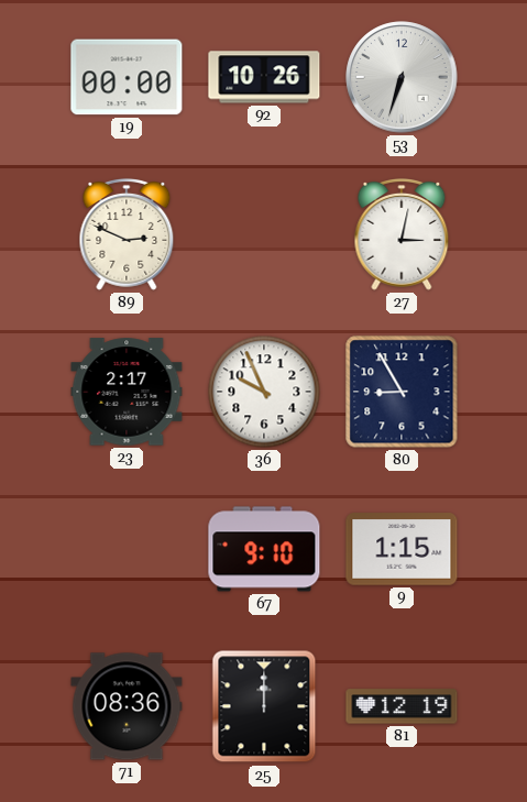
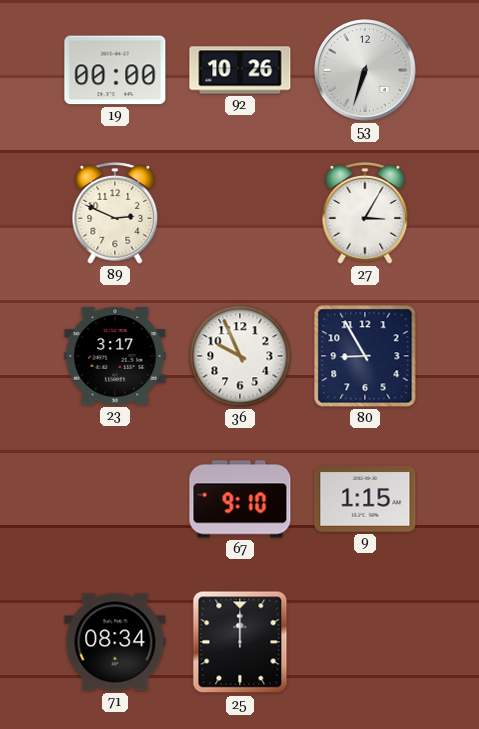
27: 3:02 -> 3:05 (365, 213)
23: 2:17 -> 3:17 (115, 356)
71: 08:36 -> 08:34 (115, 642)
81: 12:19 -> none (402, 706)
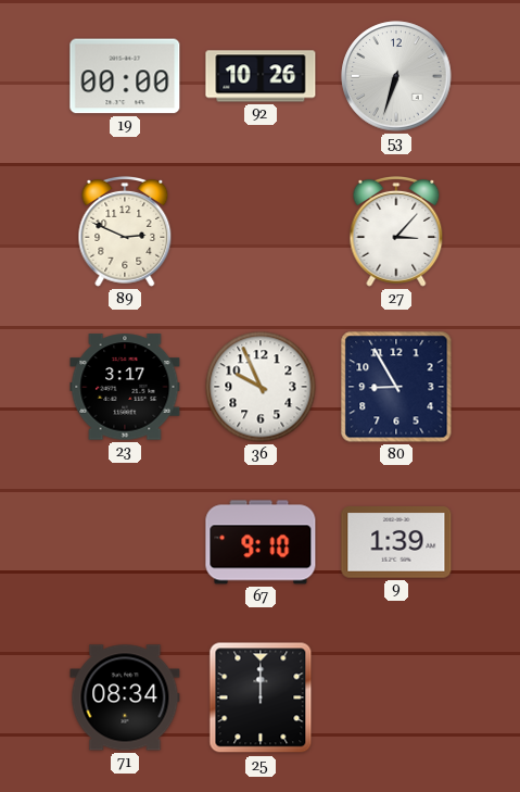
27: 3:05 -> 3:07 (396, 231)
9: 1:15 -> 1:39 (396, 542)
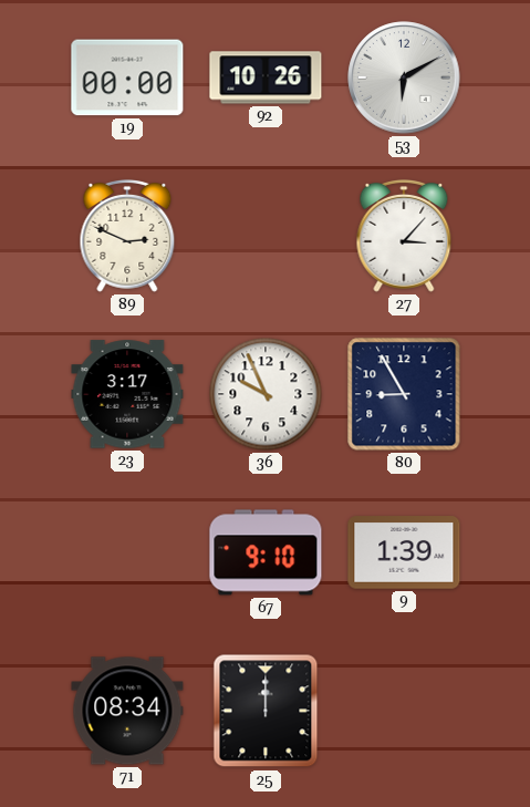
53: 6:33 -> 6:10 (404, 77)
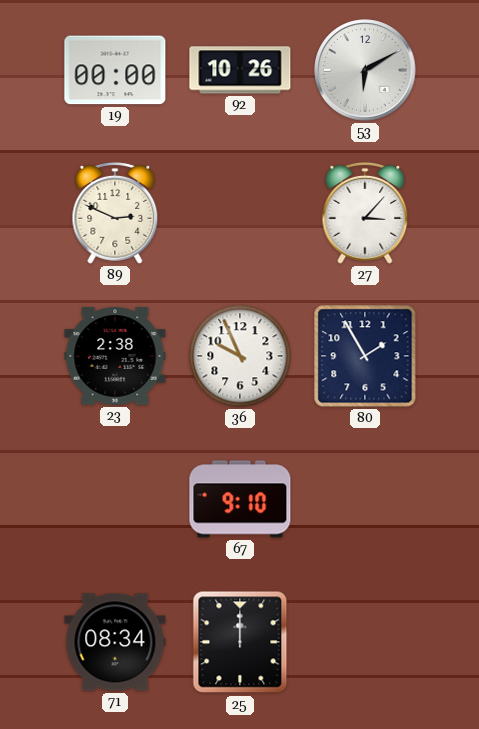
23: 3:17 -> 2:38 (115, 356)
80: 8:55 -> 1:55 (365, 356)
9: 1:39 -> none (404, 552)
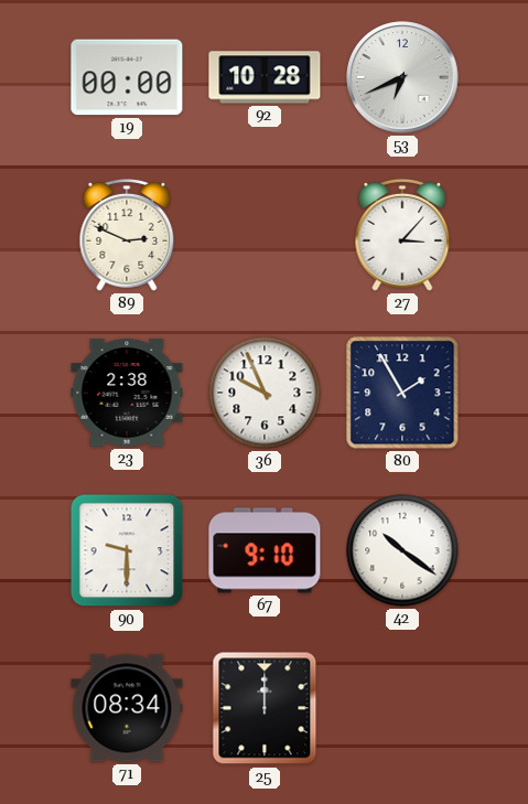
92: 10:26 -> 10:28 (265, 77)
53: 6:10 -> 6:41 (402, 77)
90: none -> 9:30 (127, 550)
42: none -> 10:21 (402, 550)
